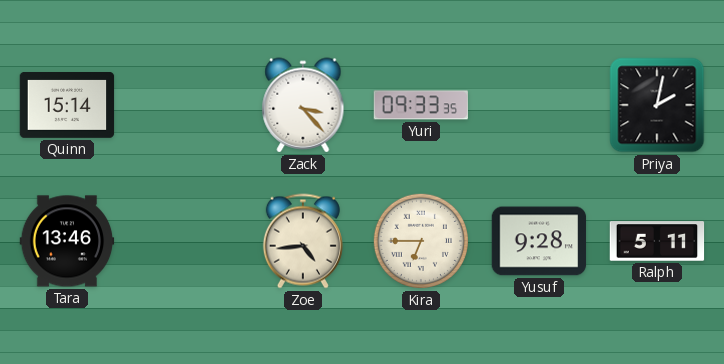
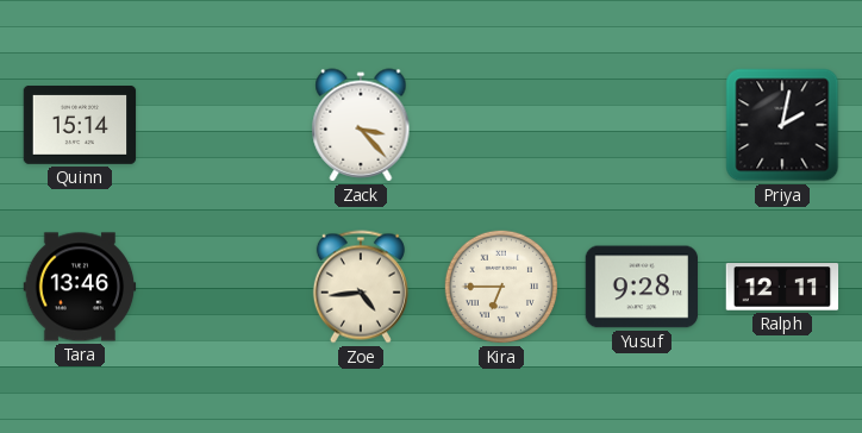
Yuri: 09:33 -> none (420, 105)
Ralph: 5:11 -> 12:11 (782, 287)
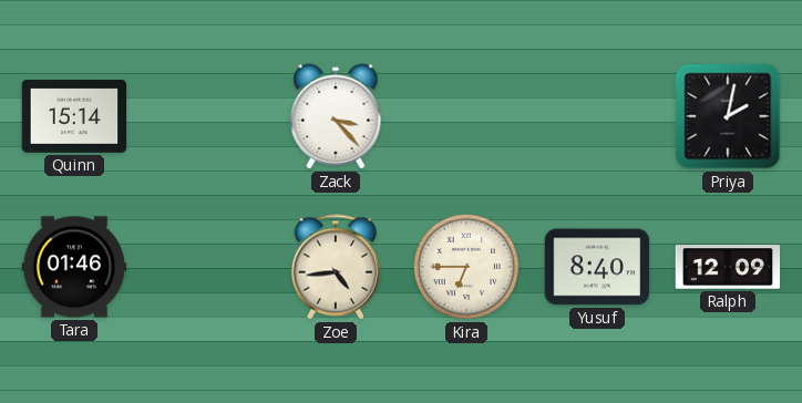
Tara: 13:46 -> 01:46 (74, 267)
Yusuf: 9:28 -> 8:40 (597, 267)
Ralph: 12:11 -> 12:09 (728, 267)
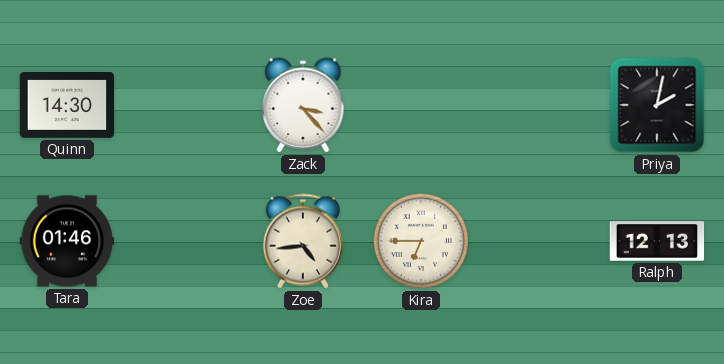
Quinn: 15:14 -> 14:30 (67, 106)
Yusuf: 8:40 -> none (597, 267)
Ralph: 12:09 -> 12:13 (657, 241)
